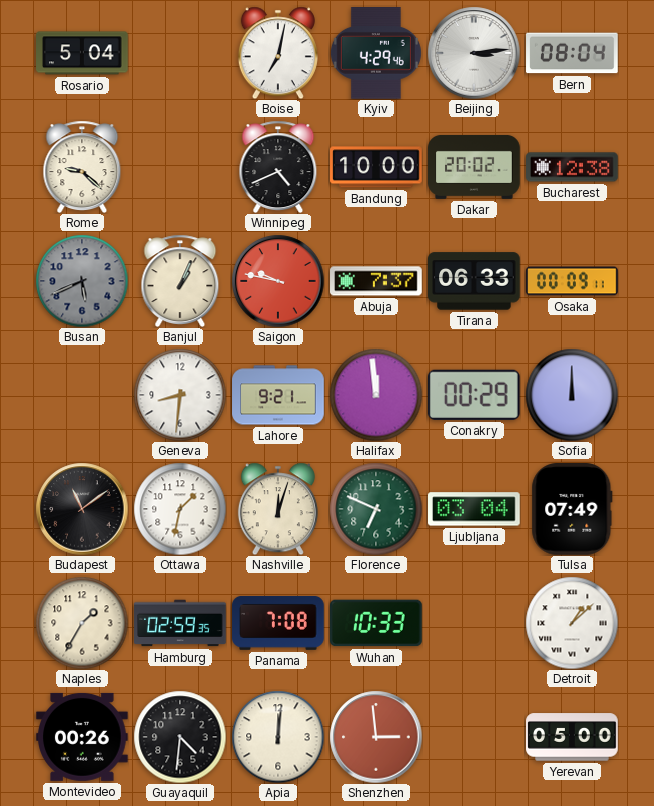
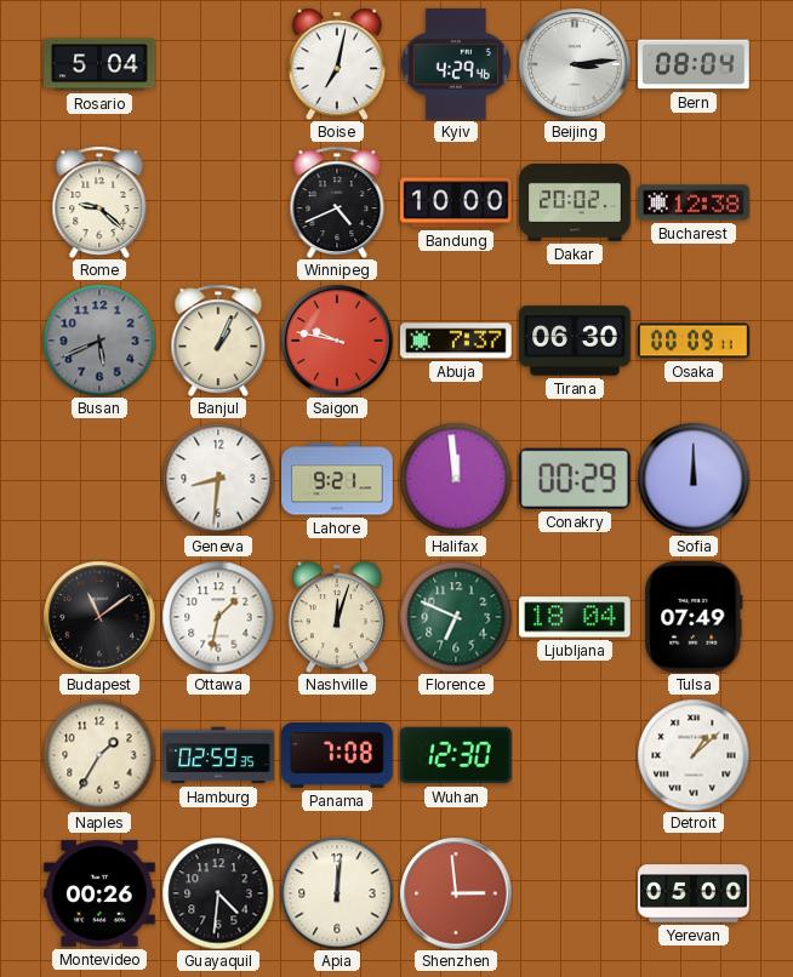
Tirana: 06:33 -> 06:30 (575, 341)
Ljubljana: 03:04 -> 18:04 (576, 617)
Wuhan: 10:33 -> 12:30 (457, 755)
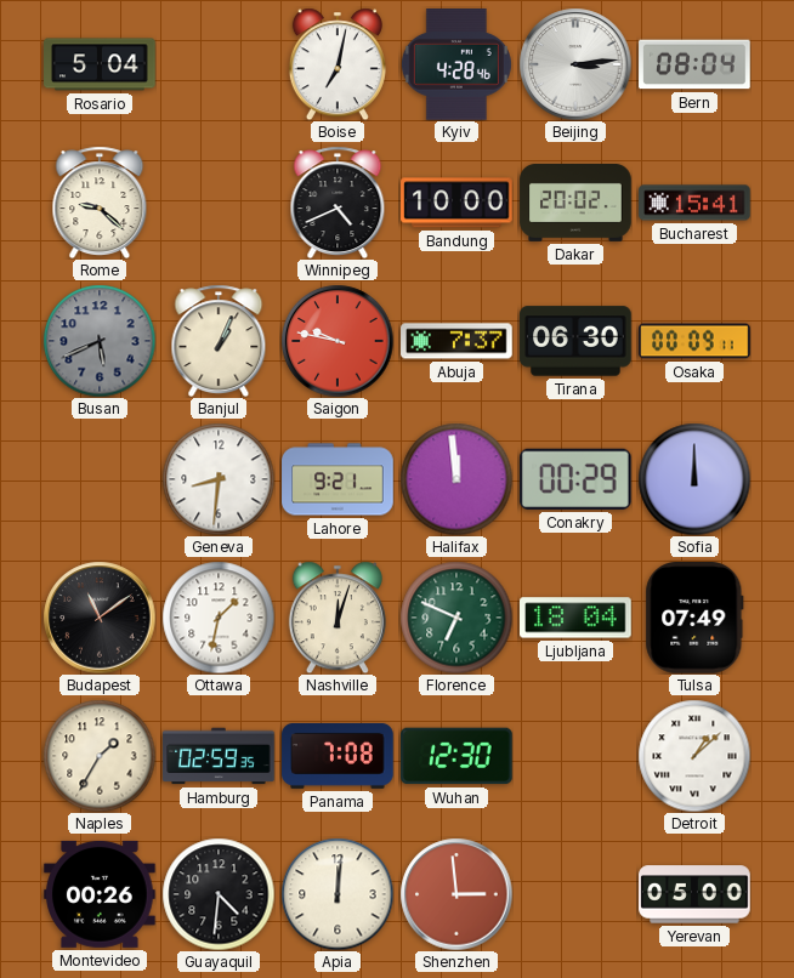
Kyiv: 4:29 -> 4:28 (456, 66)
Bucharest: 12:38 -> 15:41 (694, 203)
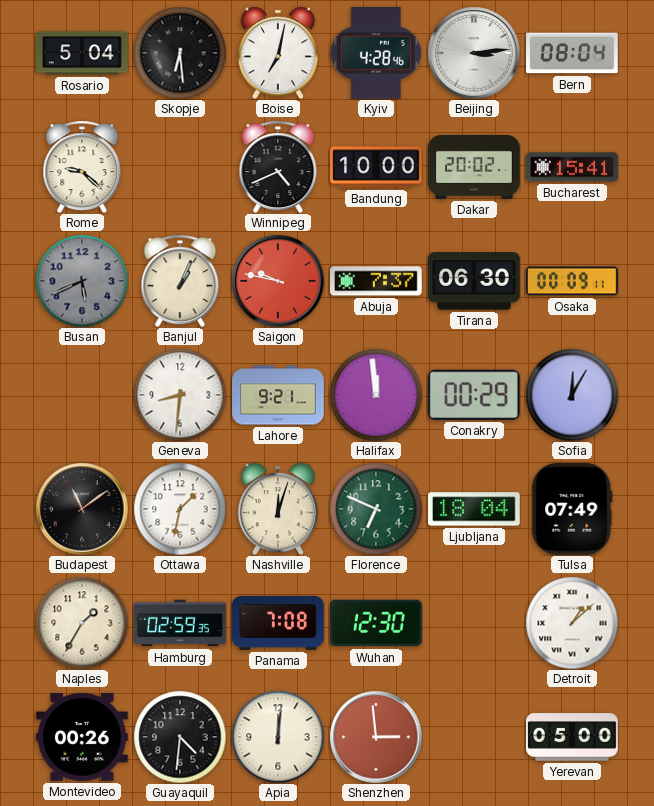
Skopje: none -> 6:29 (180, 53)
Sofia: 12:00 -> 12:05 (572, 395)
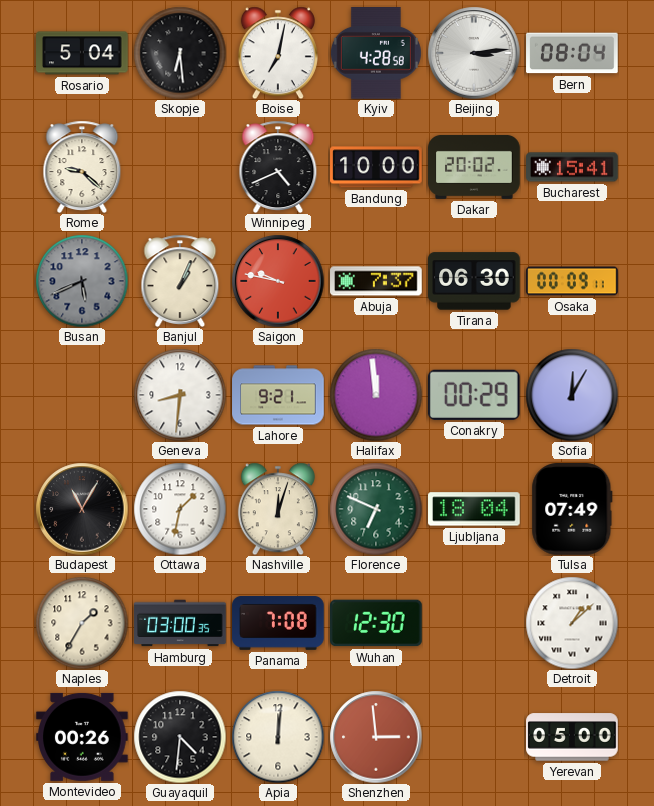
Kyiv: 4:28:46 -> 4:28:58 (376, 54)
Budapest: 11:09 -> 11:05 (82, 509)
Hamburg: 02:59 -> 03:00 (180, 623)
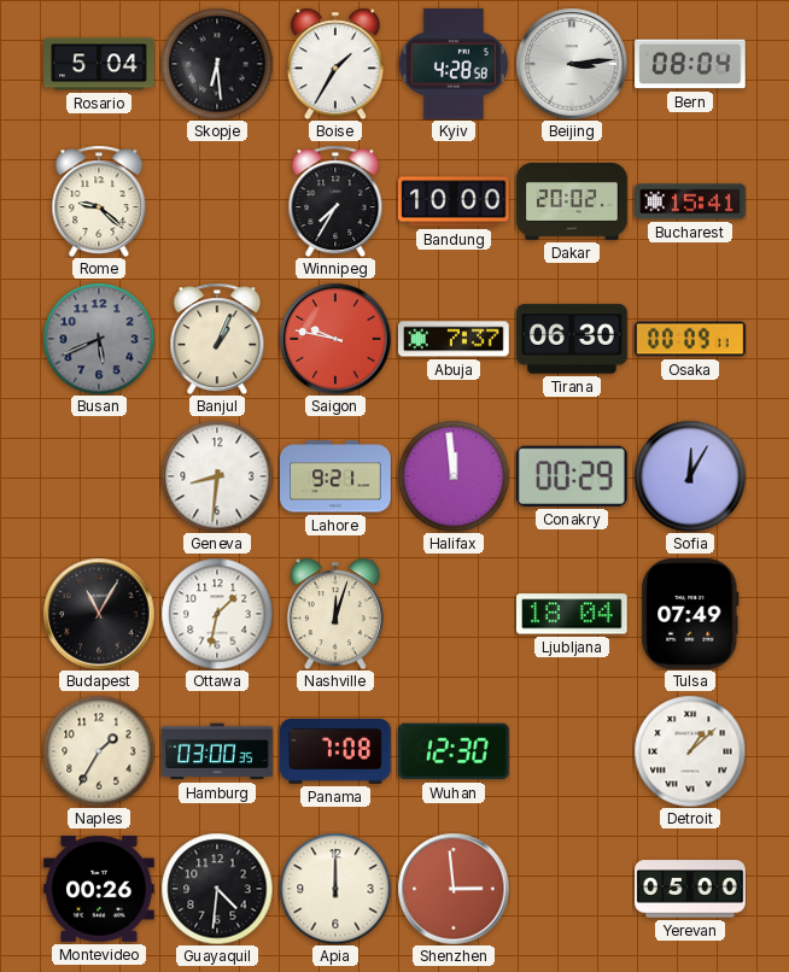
Boise: 7:02 -> 1:35 (335, 64)
Winnipeg: 4:41 -> 7:35 (335, 201)
Florence: 6:49 -> none (376, 509)
Apia: 12:01 -> 12:00 (335, 889)
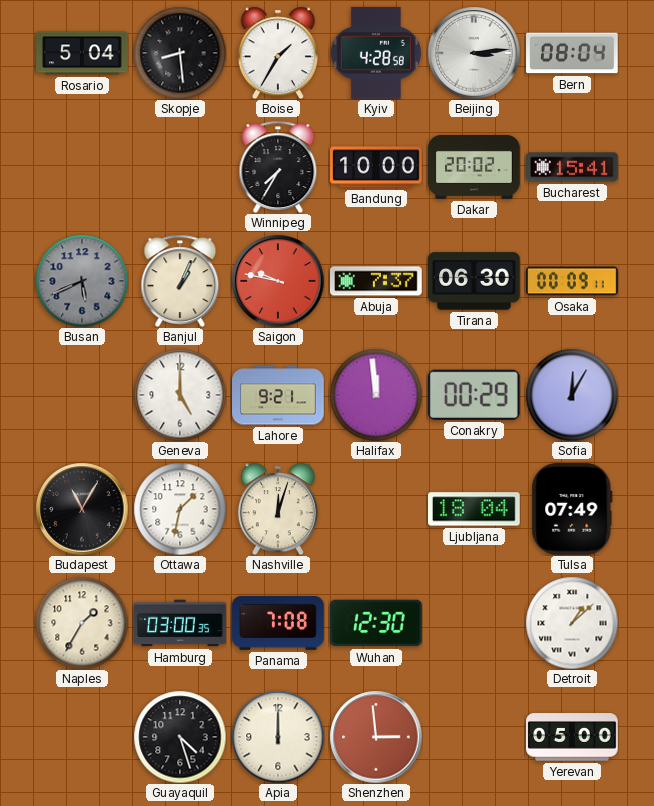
Skopje: 6:29 -> 8:29 (180, 53)
Rome: 9:22 -> none (99, 201)
Geneva: 8:31 -> 5:00 (180, 395)
Montevideo: 00:26 -> none (100, 889)
Guayaquil: 4:31 -> 4:27 (180, 737)
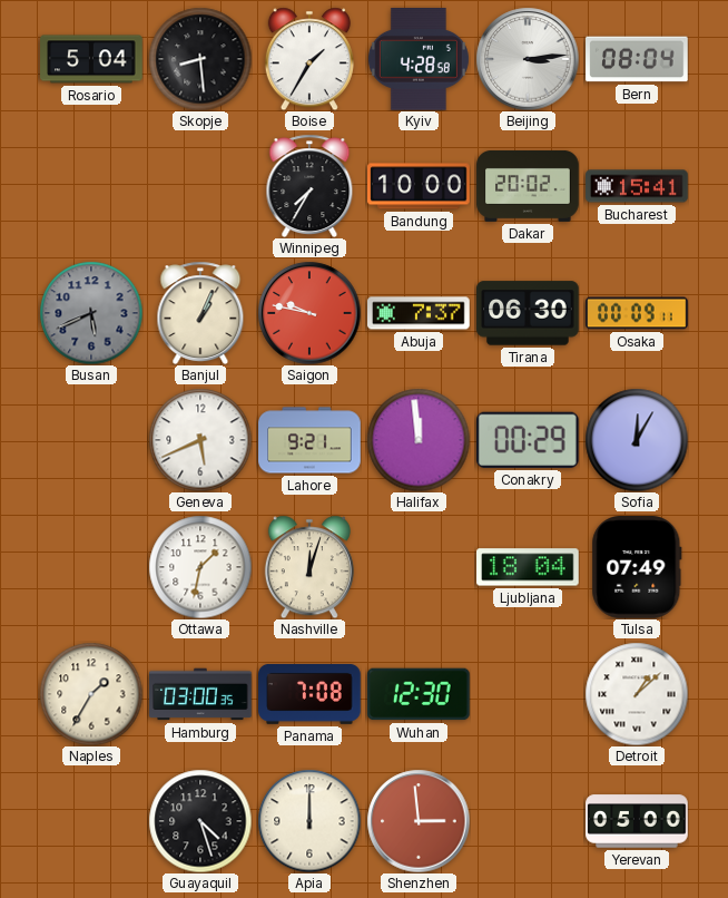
Geneva: 5:00 -> 5:41 (200, 440)
Budapest: 11:05 -> none (82, 509)
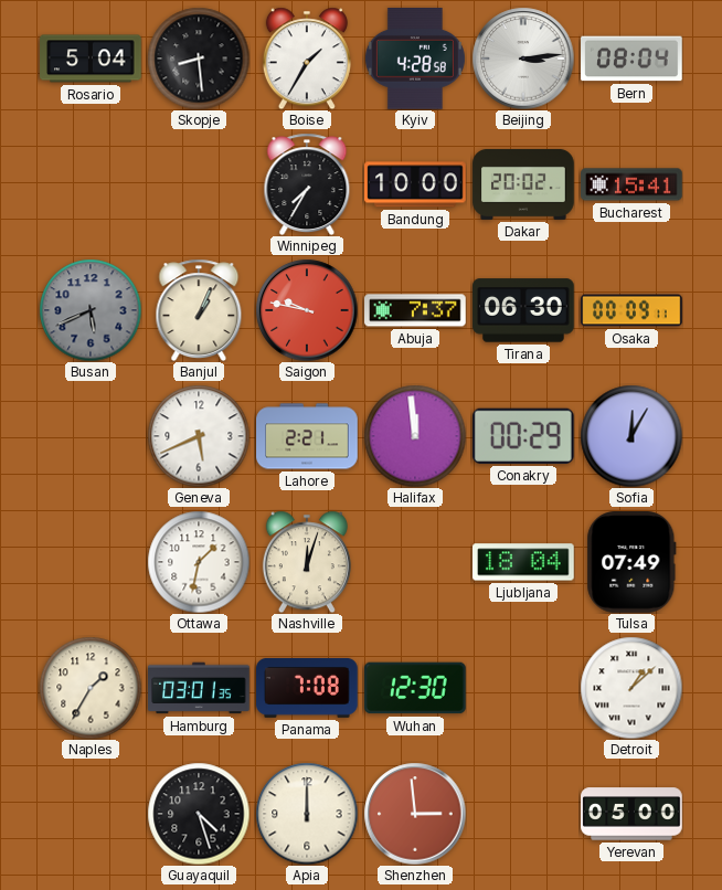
Lahore: 9:21 -> 2:21 (307, 436)
Hamburg: 03:00 -> 03:01 (199, 688)
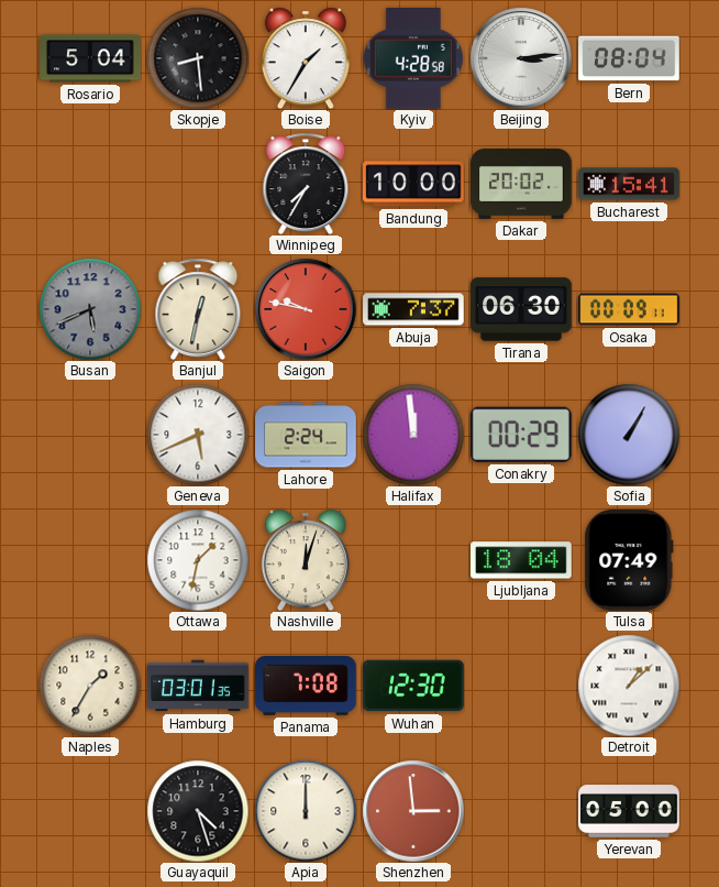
Banjul: 1:04 -> 12:32 (198, 309)
Lahore: 2:21 -> 2:24 (306, 435)
Sofia: 12:05 -> 1:05 (629, 435)
